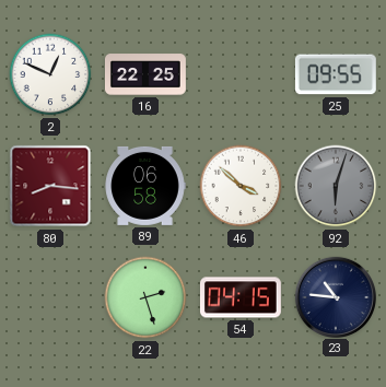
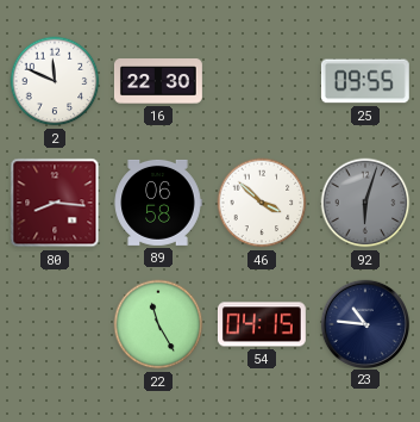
2: 12:49 -> 11:49 (55, 81)
16: 22:25 -> 22:30 (158, 81)
22: 2:27 -> 11:25 (158, 324)
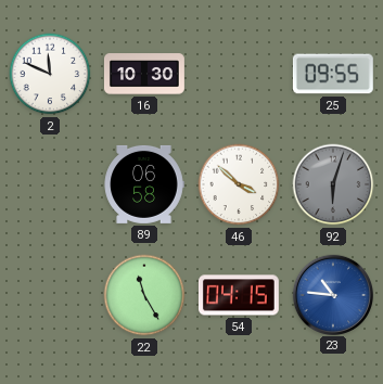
16: 22:30 -> 10:30 (144, 74)
80: 8:16 -> none (55, 203)
23 dial: navy -> blue (332, 294)
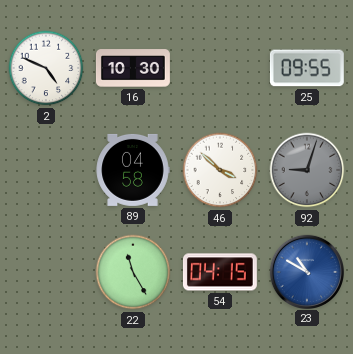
2: 11:49 -> 4:49 (46, 68)
89: 06:58 -> 04:58 (133, 170)
92: 6:03 -> 9:03 (307, 170)
23: 10:46 -> 10:50 (306, 271)
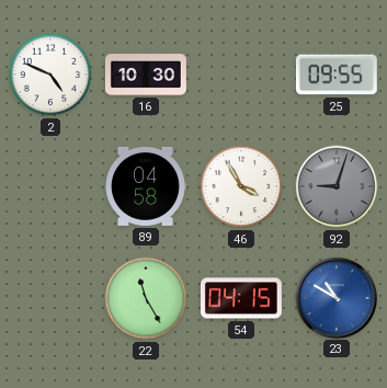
46: 3:52 -> 3:55 (241, 186)
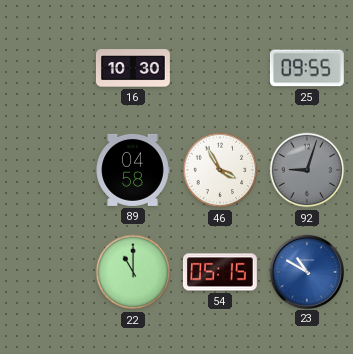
2: 4:49 -> none (50, 75)
22: 11:25 -> 11:00 (133, 272)
54: 04:15 -> 05:15 (220, 272)
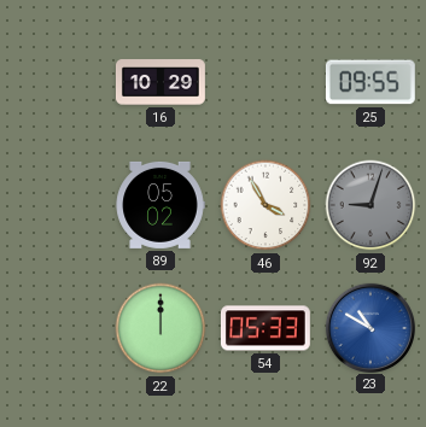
16: 10:30 -> 10:29 (161, 82)
89: 04:58 -> 05:02 (161, 205)
22: 11:00 -> 12:00 (161, 328)
54: 05:15 -> 05:33 (265, 328)
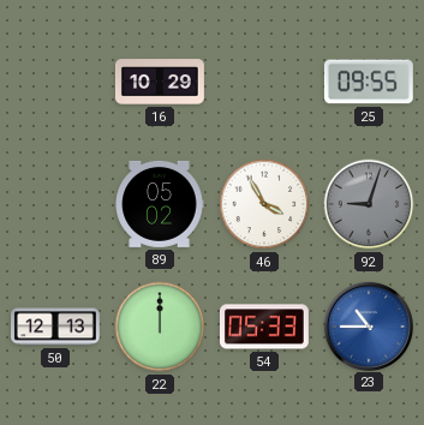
50: none -> 12:13 (56, 327)
23: 10:50 -> 10:45 (368, 325)
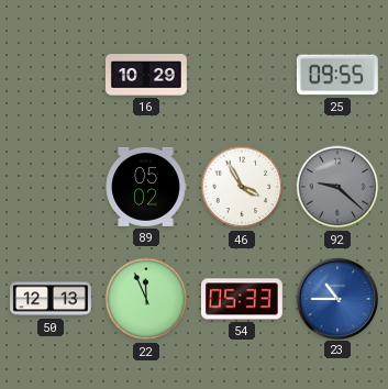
92: 9:03 -> 9:22 (337, 187)
22: 12:00 -> 11:56 (146, 299)
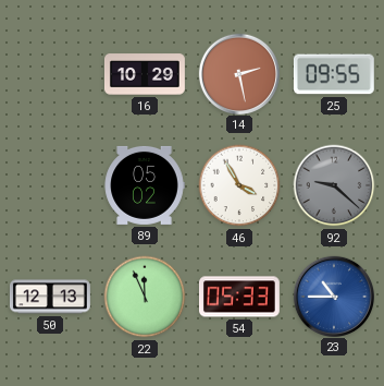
14: none -> 2:28 (238, 73)
